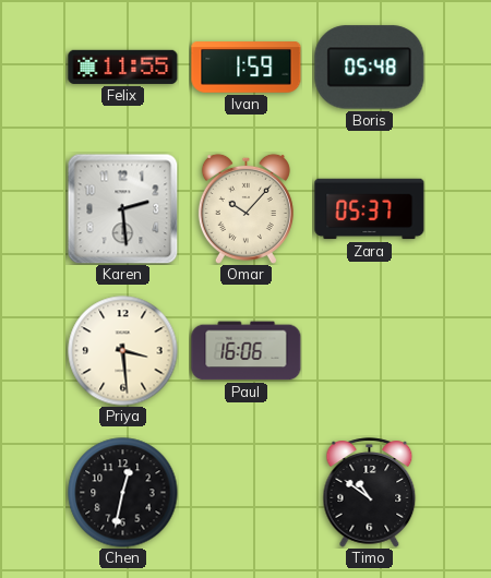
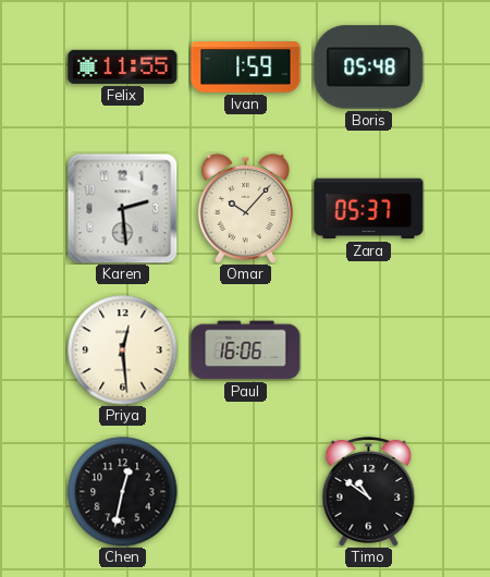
Priya: 3:29 -> 12:29 (123, 351)
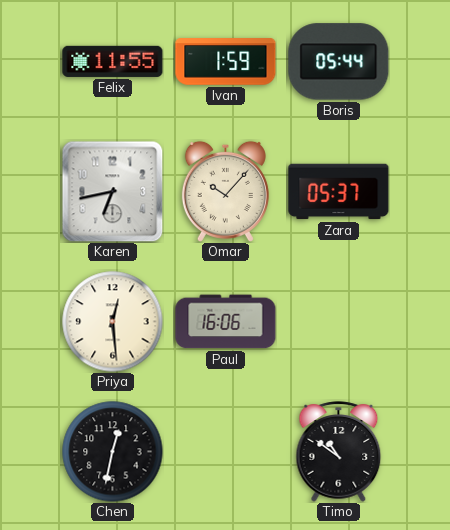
Boris: 05:48 -> 05:44 (339, 62)
Karen: 2:29 -> 6:43 (112, 191)
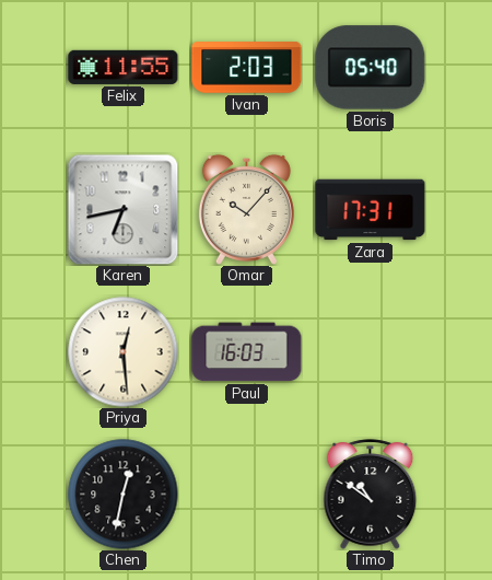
Ivan: 1:59 -> 2:03 (247, 68)
Boris: 05:44 -> 05:40 (371, 68)
Zara: 05:37 -> 17:31 (371, 210)
Paul: 16:06 -> 16:03 (247, 352)
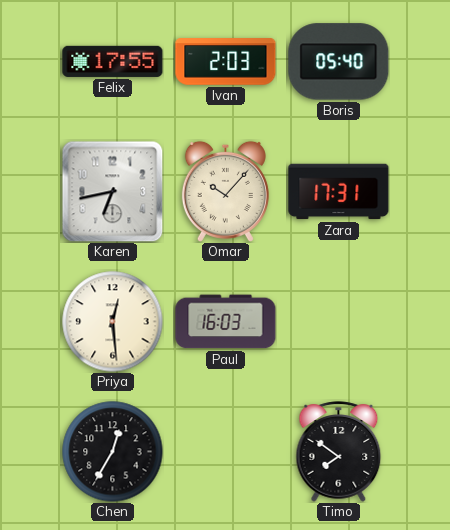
Felix: 11:55 -> 17:55 (113, 61)
Chen: 12:32 -> 12:35 (113, 452)
Timo: 10:51 -> 7:51 (339, 452)
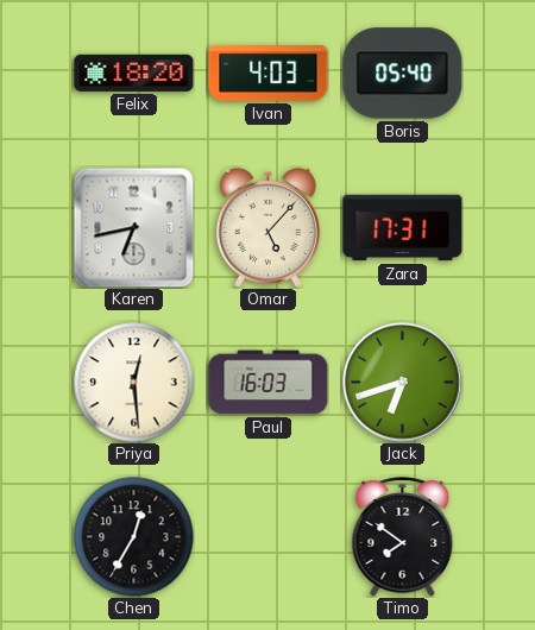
Felix: 17:55 -> 18:20 (134, 73)
Ivan: 2:03 -> 4:03 (269, 74)
Omar: 10:07 -> 5:07 (267, 227)
Jack: none -> 6:42 (403, 383)
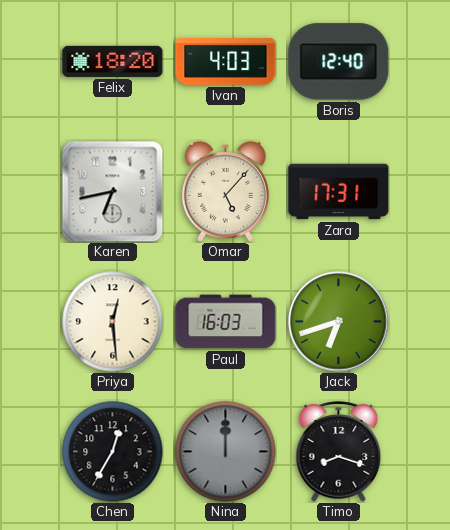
Boris: 05:40 -> 12:40 (339, 62)
Nina: none -> 12:00 (226, 452)
Timo: 7:51 -> 8:18 (339, 452)
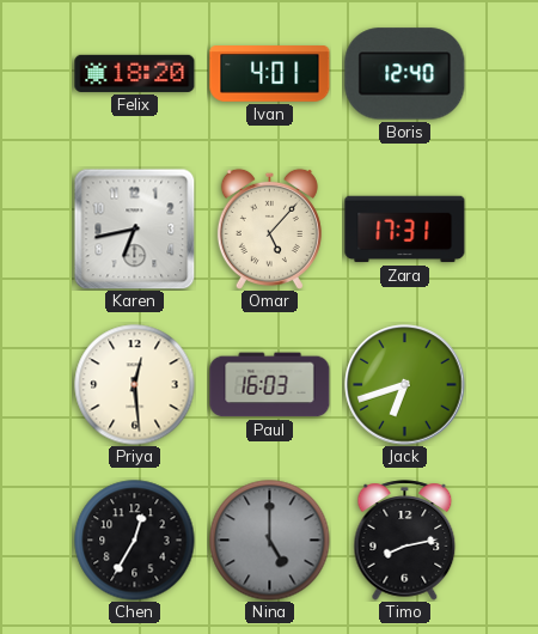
Ivan: 4:03 -> 4:01 (270, 74)
Nina: 12:00 -> 5:00 (270, 541)
Timo: 8:18 -> 8:13 (405, 541)
